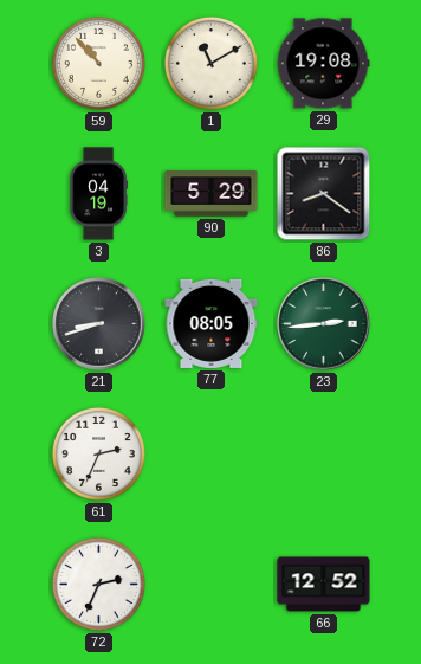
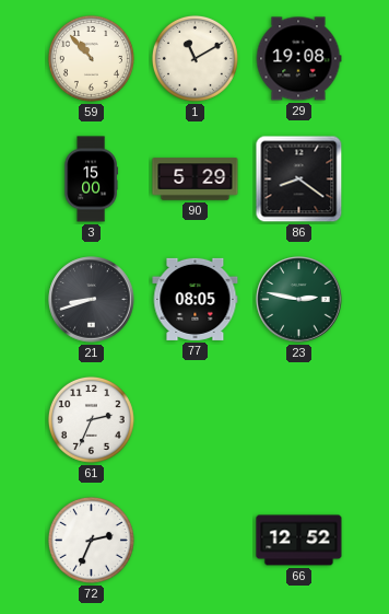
3: 04:19 -> 15:00 (91, 179)
23: 2:44 -> 2:47 (299, 300)
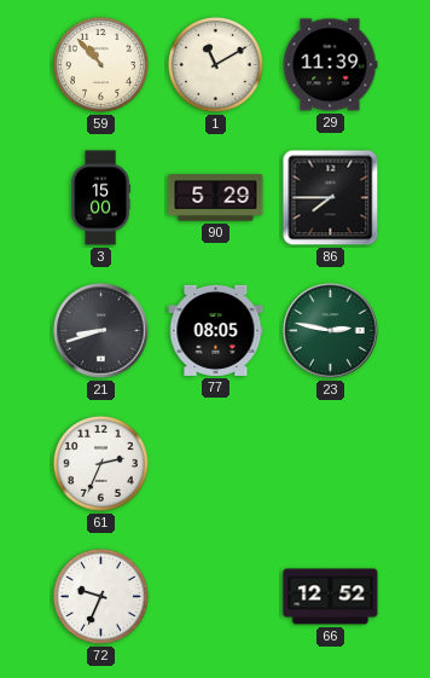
29: 19:08 -> 11:39 (330, 65)
86: 8:21 -> 7:45 (331, 198)
72: 2:34 -> 9:34 (100, 596)
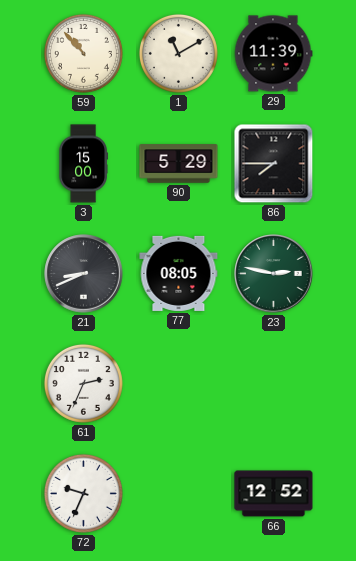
21: 8:42 -> 8:41 (84, 274)
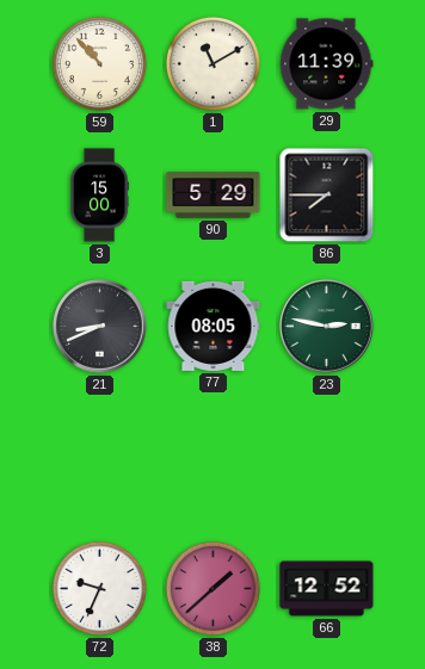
61: 2:34 -> none (83, 383)
38: none -> 1:38 (213, 588)
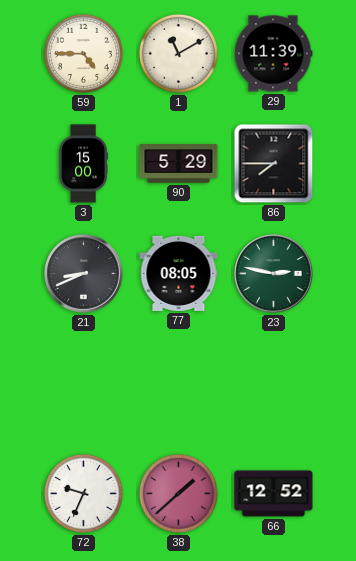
59: 10:53 -> 4:45 (83, 53)
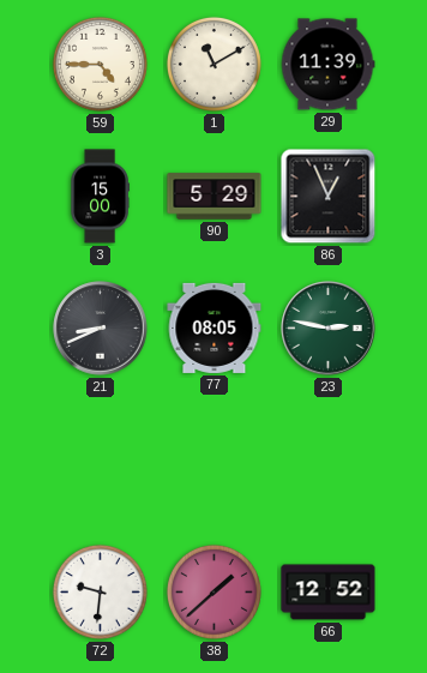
86: 7:45 -> 12:56 (329, 197)
72: 9:34 -> 9:31 (100, 591)
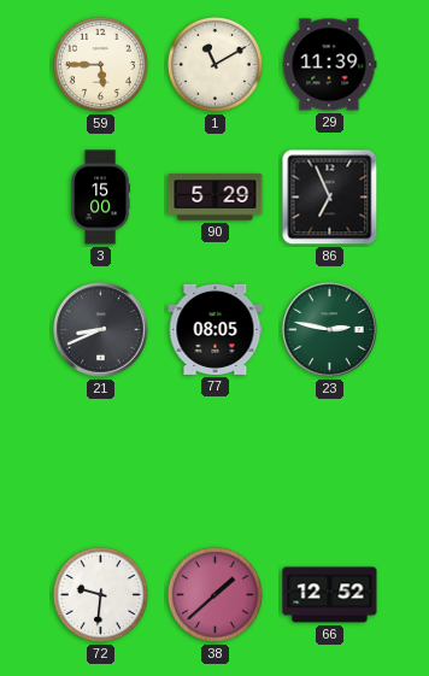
59: 4:45 -> 5:45 (100, 64)
86: 12:56 -> 6:56 (330, 198)
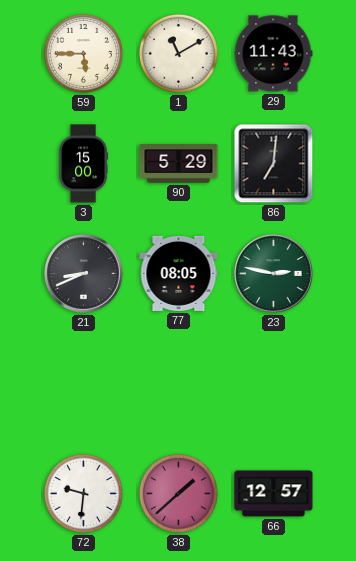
29: 11:39 -> 11:43 (273, 54)
86: 6:56 -> 7:01 (274, 164)
66: 12:52 -> 12:57 (274, 494)
